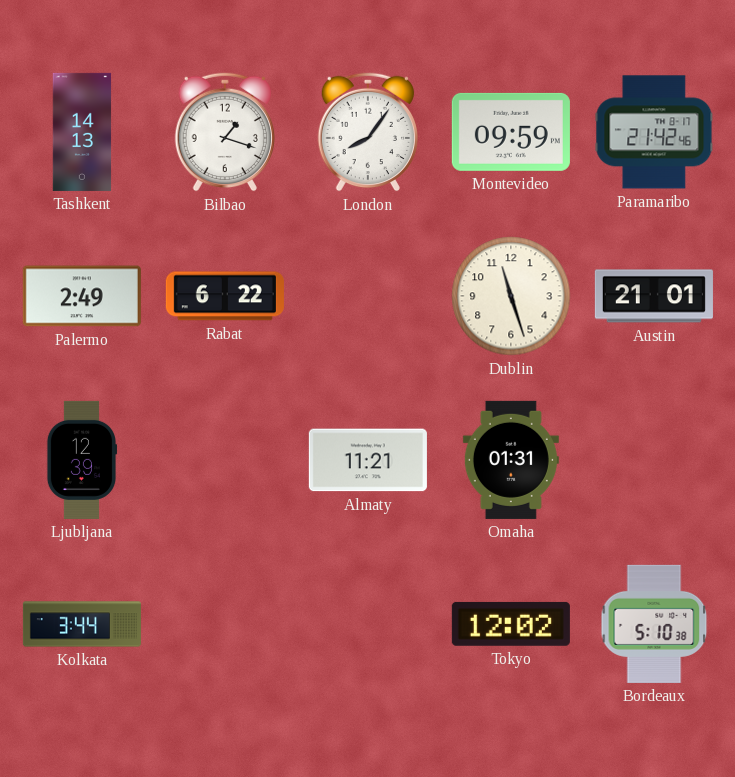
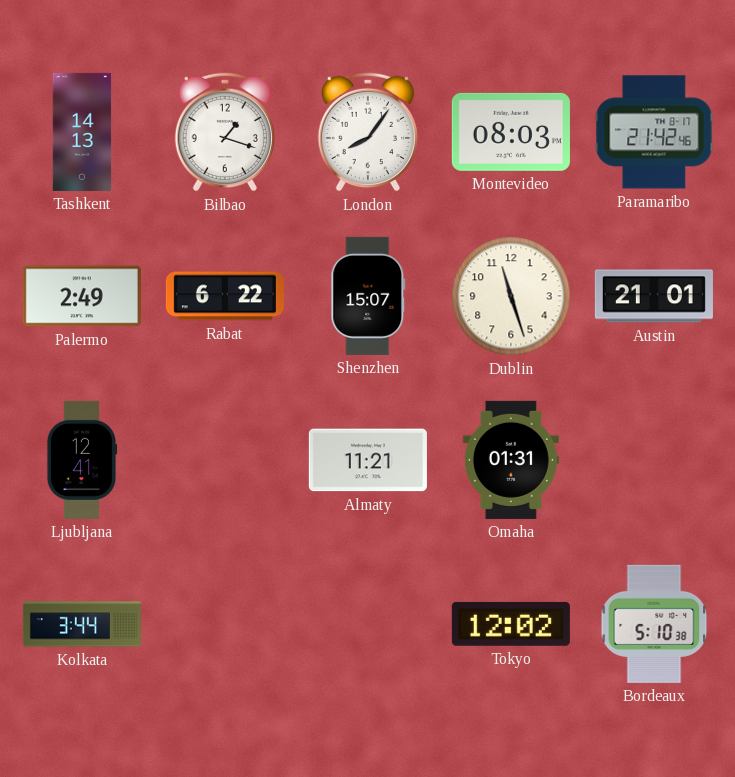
Montevideo: 09:59 -> 08:03 (511, 132)
Shenzhen: none -> 15:07 (368, 296)
Ljubljana: 12:39 -> 12:41 (82, 460)
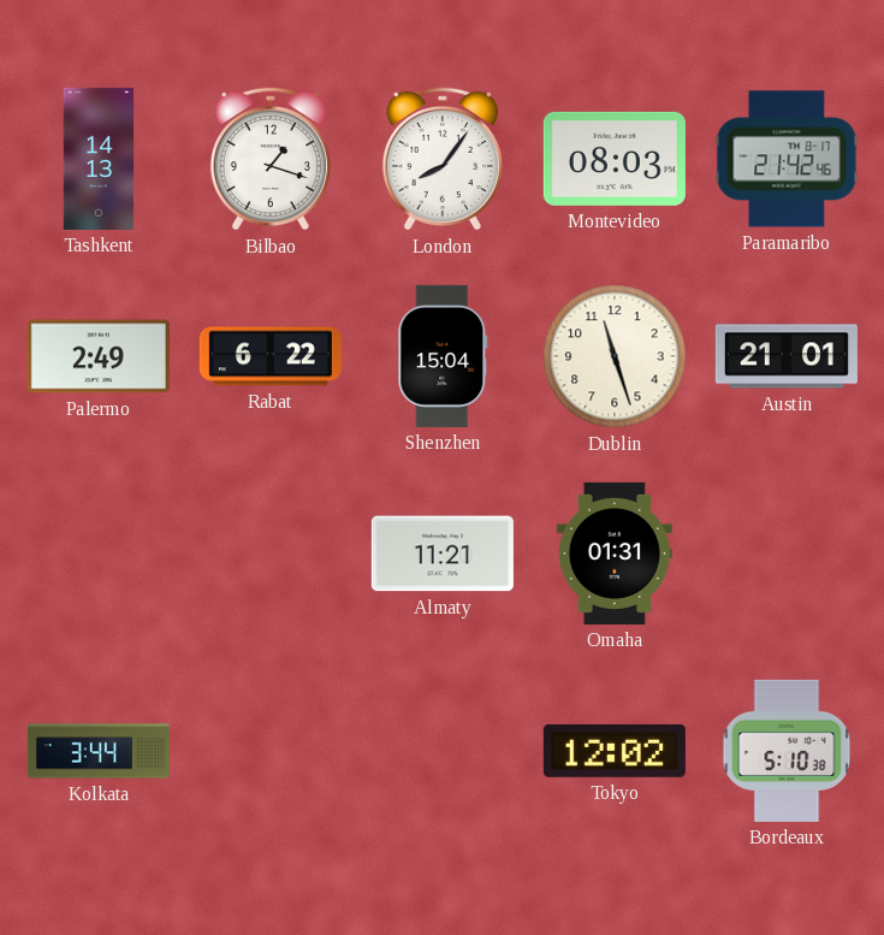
Shenzhen: 15:07 -> 15:04 (443, 356)
Ljubljana: 12:41 -> none (82, 460)
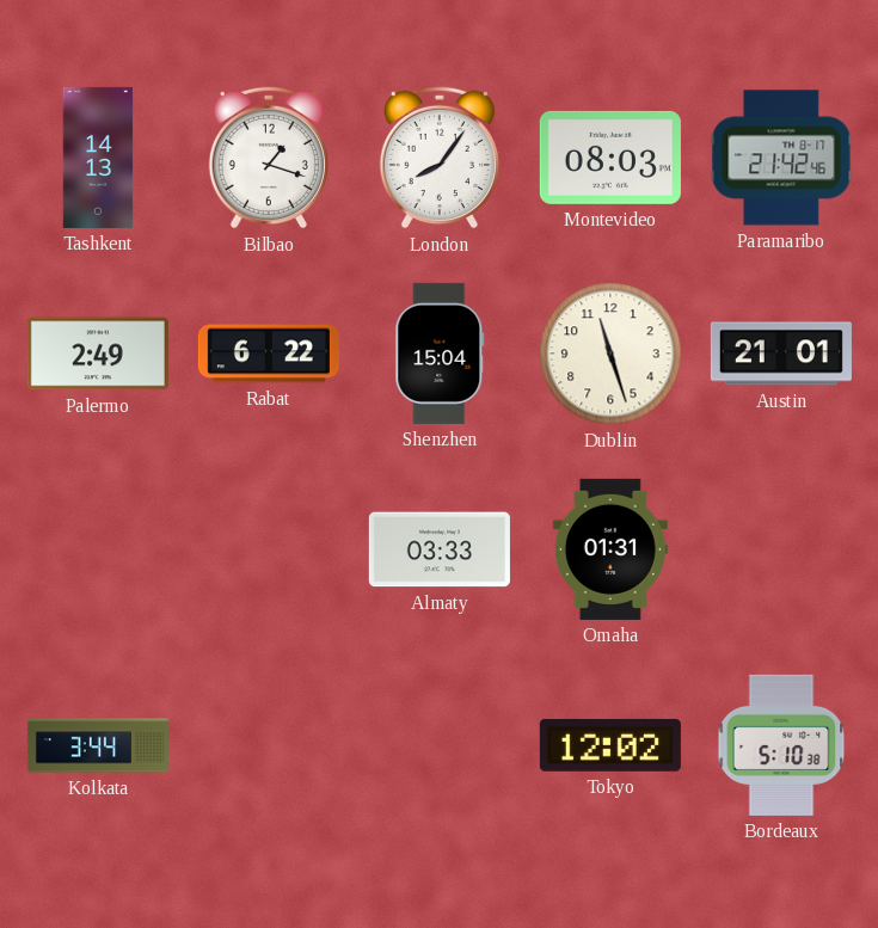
Almaty: 11:21 -> 03:33 (440, 549)
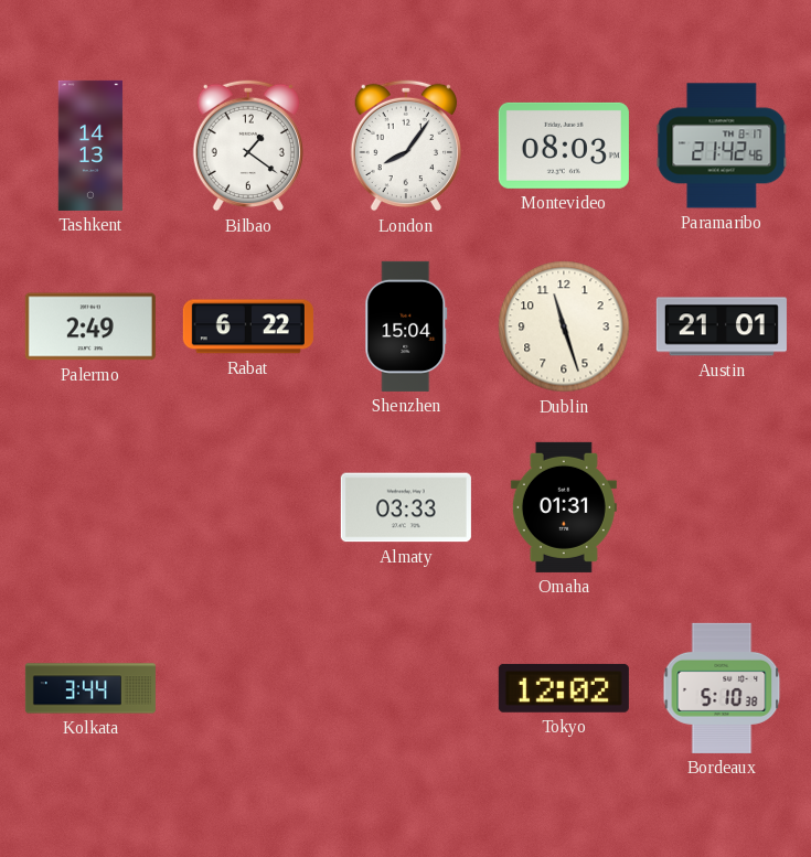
Bilbao: 1:18 -> 1:21 (248, 146)
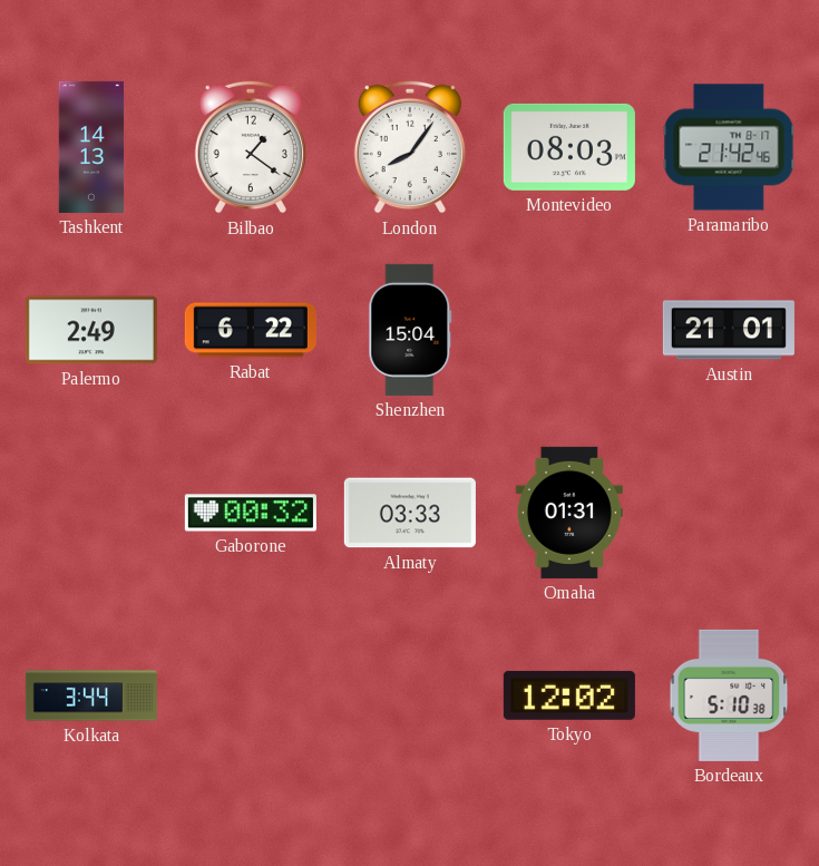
Dublin: 11:27 -> none (564, 326)
Gaborone: none -> 00:32 (251, 513)
